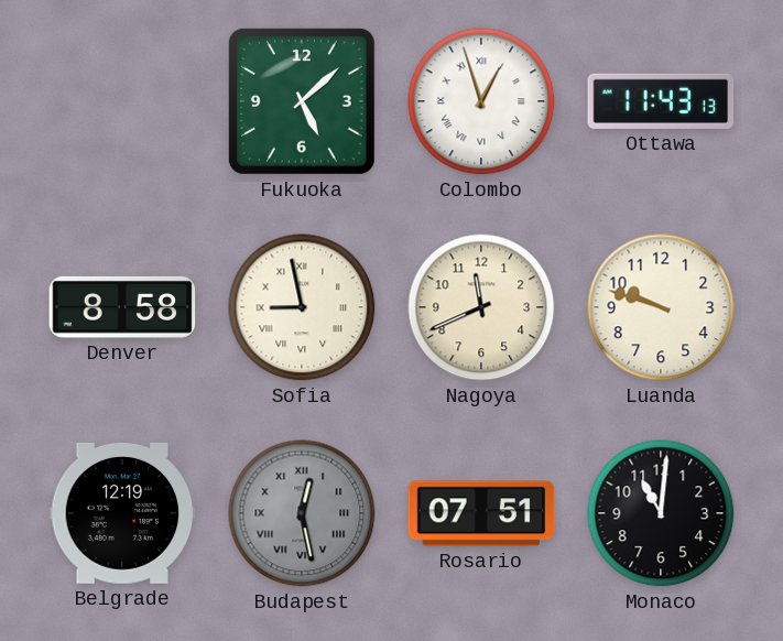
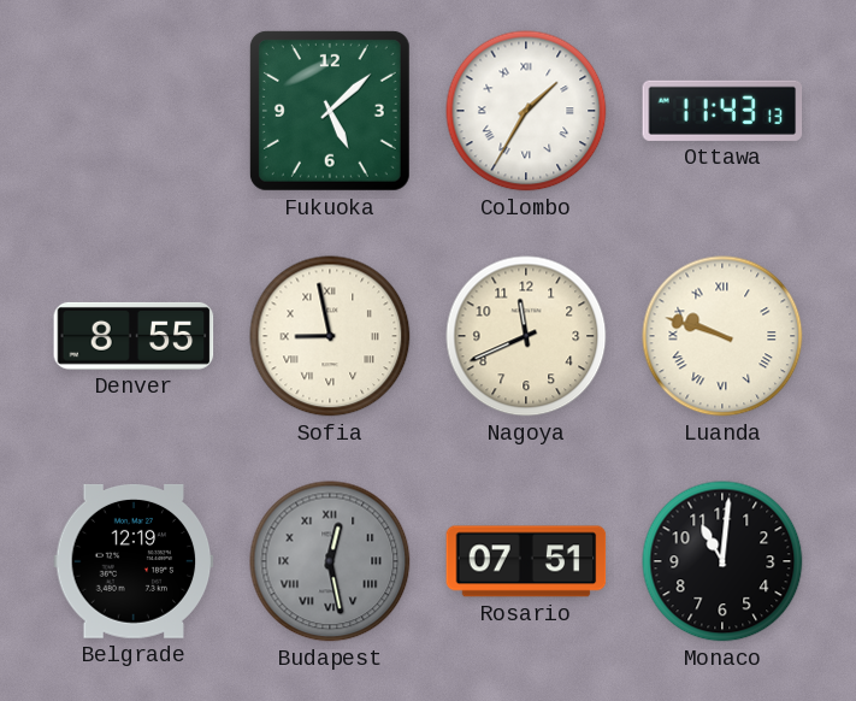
Colombo: 12:57 -> 1:35 (526, 111)
Denver: 8:58 -> 8:55 (134, 336)
Luanda numerals: Arabic -> Roman (722, 336)
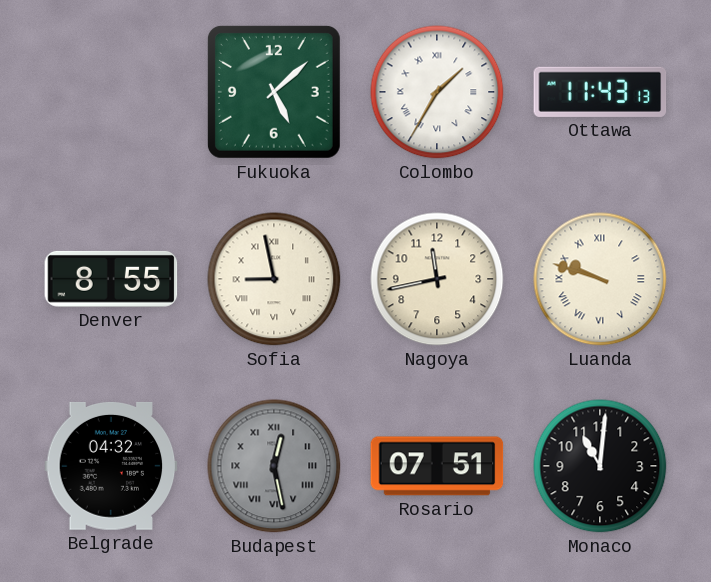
Nagoya: 11:41 -> 11:43 (437, 279)
Belgrade: 12:19 -> 04:32 (111, 466)
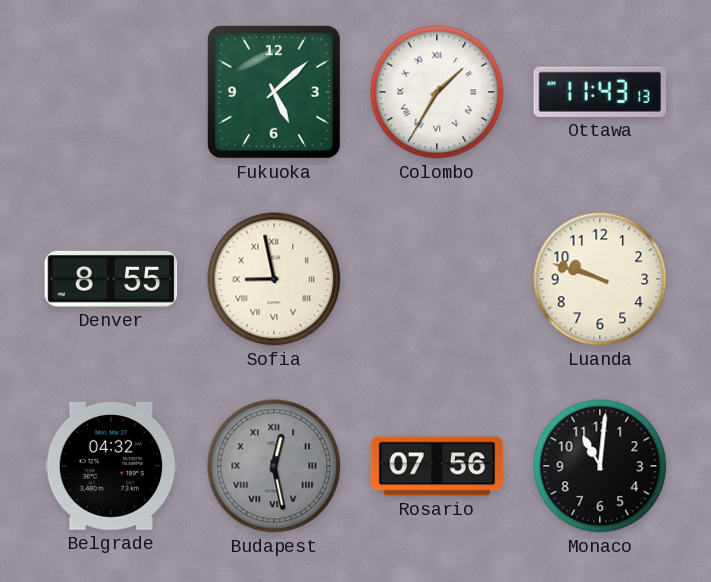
Nagoya: 11:43 -> none (437, 279)
Luanda numerals: Roman -> Arabic (600, 279)
Rosario: 07:51 -> 07:56 (437, 466)
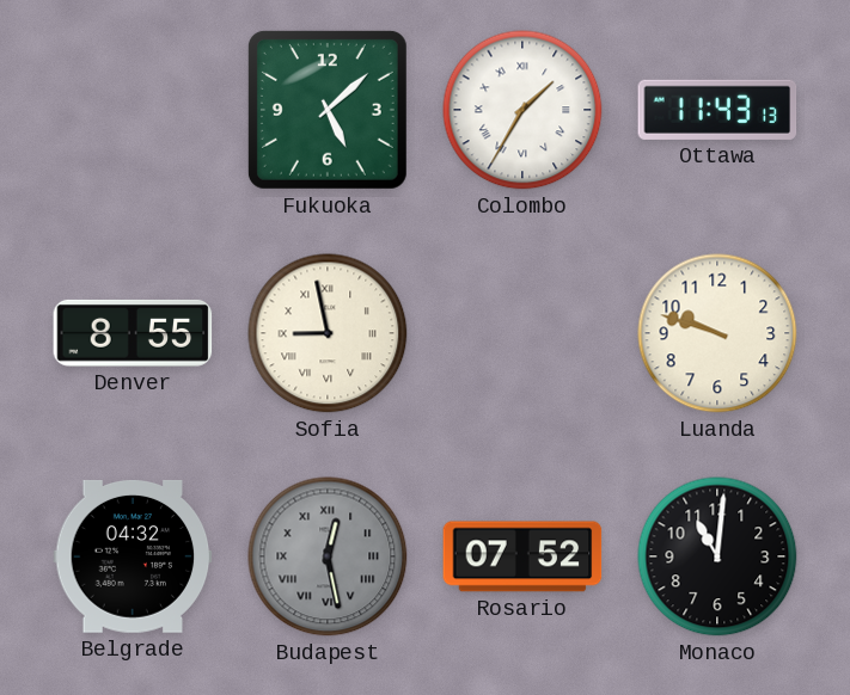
Rosario: 07:56 -> 07:52 (522, 556)
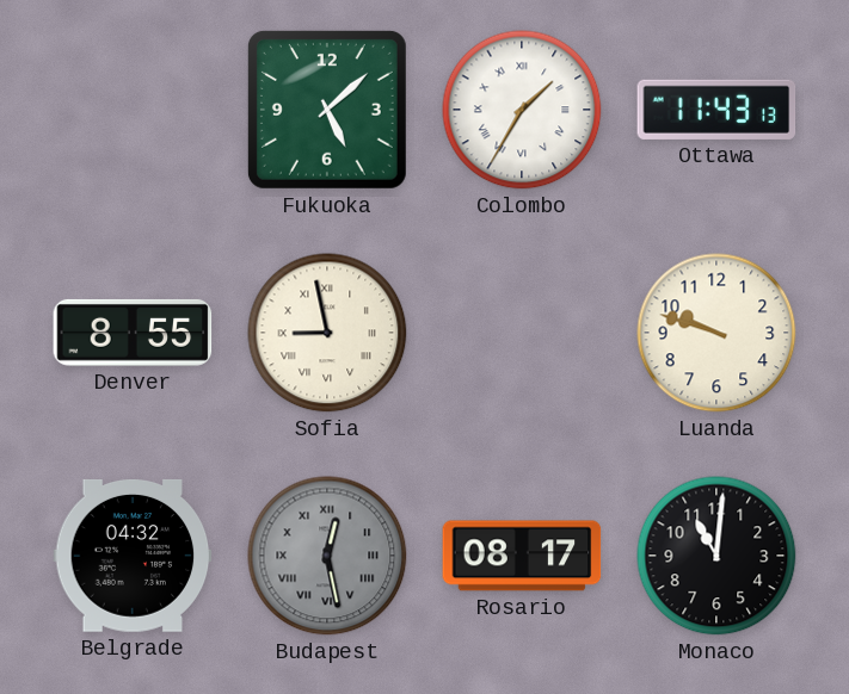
Rosario: 07:52 -> 08:17 (522, 556)
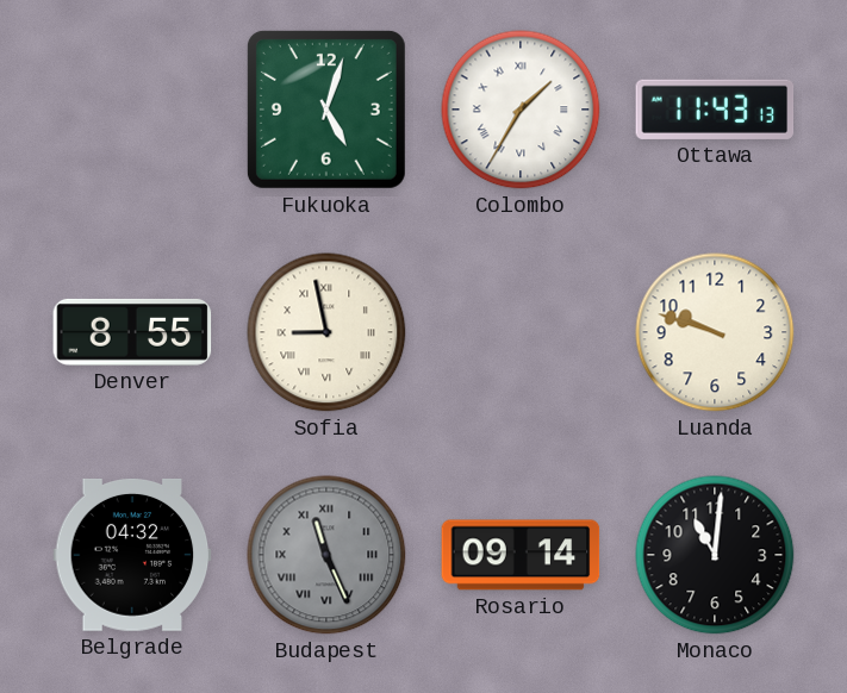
Fukuoka: 5:08 -> 5:03 (326, 110)
Budapest: 12:28 -> 11:26 (326, 555)
Rosario: 08:17 -> 09:14 (521, 555)
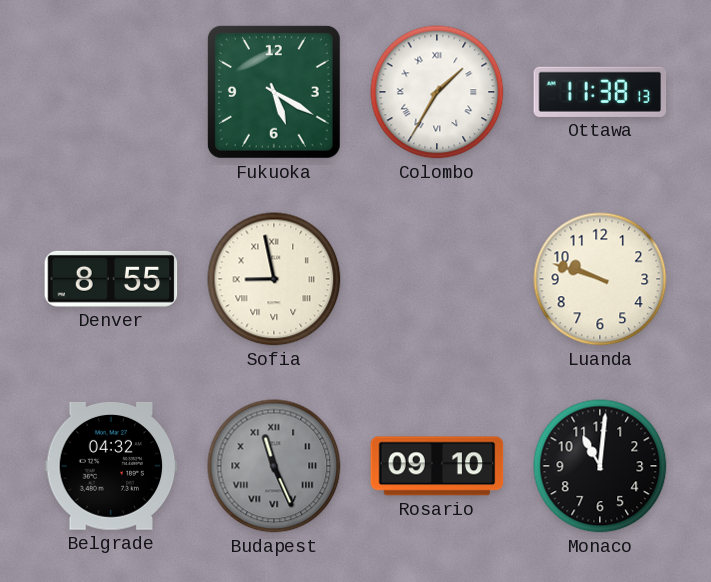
Fukuoka: 5:03 -> 5:20 (274, 92)
Ottawa: 11:43 -> 11:38 (600, 92)
Rosario: 09:14 -> 09:10 (437, 466)
